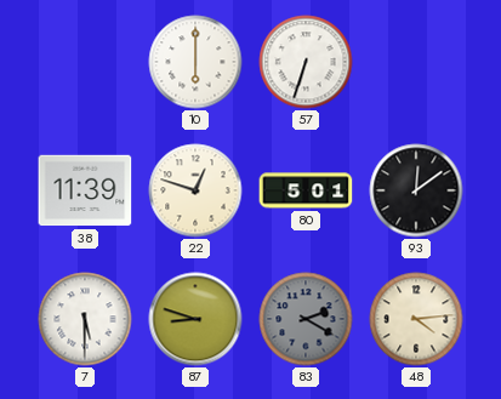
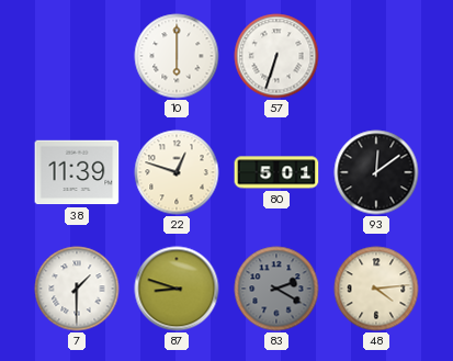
7: 5:30 -> 1:30 (77, 289)
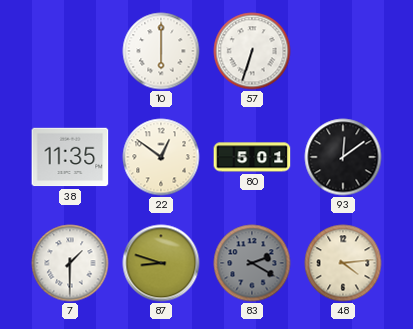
38: 11:39 -> 11:35 (70, 157)
22: 12:48 -> 12:51 (161, 157)
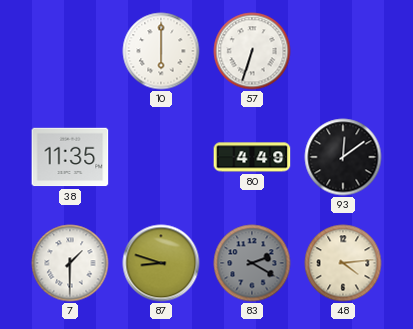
22: 12:51 -> none (161, 157)
80: 5:01 -> 4:49 (252, 157)
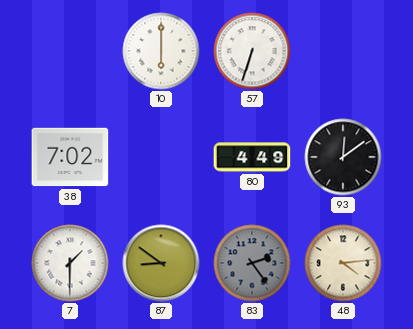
38: 11:35 -> 7:02 (70, 157)
87: 8:48 -> 8:51 (161, 263)
83: 2:20 -> 2:24 (252, 263)
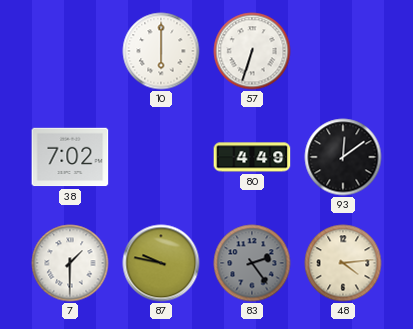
87: 8:51 -> 9:47 (161, 263)
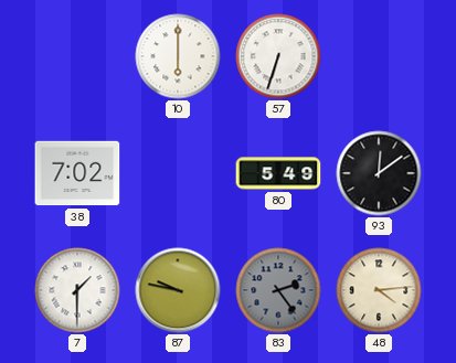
80: 4:49 -> 5:49 (278, 173)
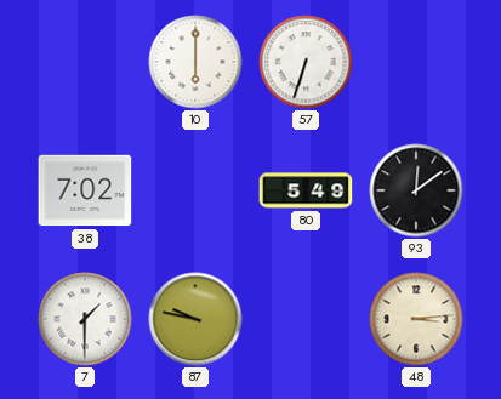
83: 2:24 -> none (278, 290)
48: 4:14 -> 3:14 (416, 319)
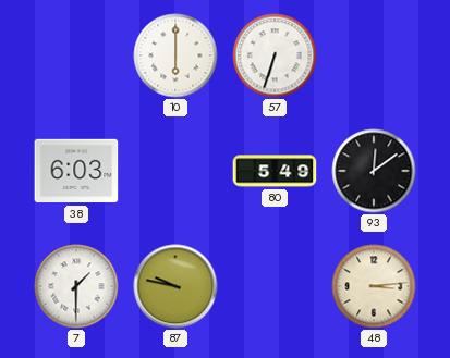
38: 7:02 -> 6:03 (76, 171)
